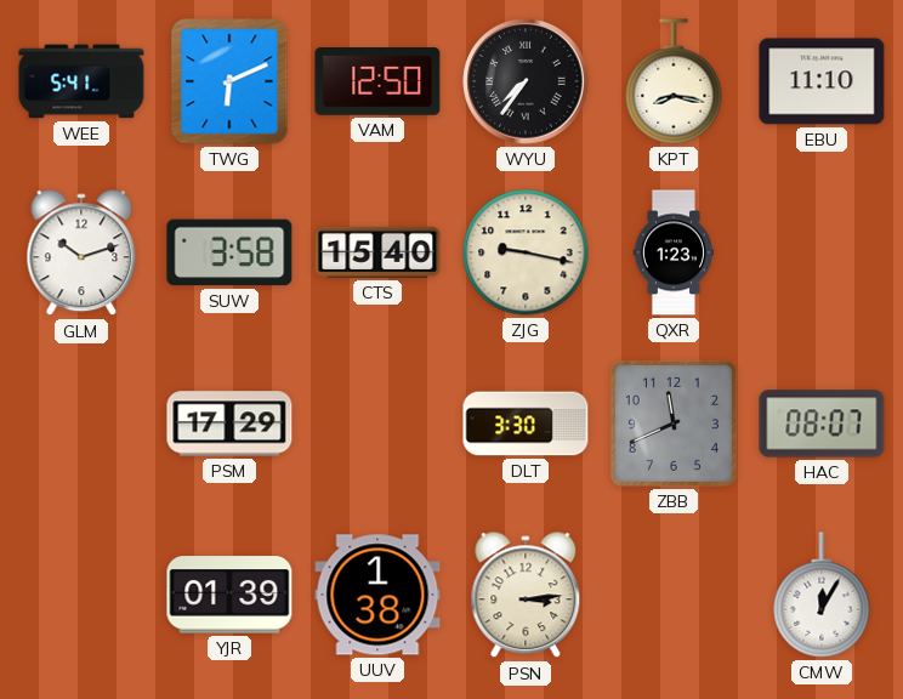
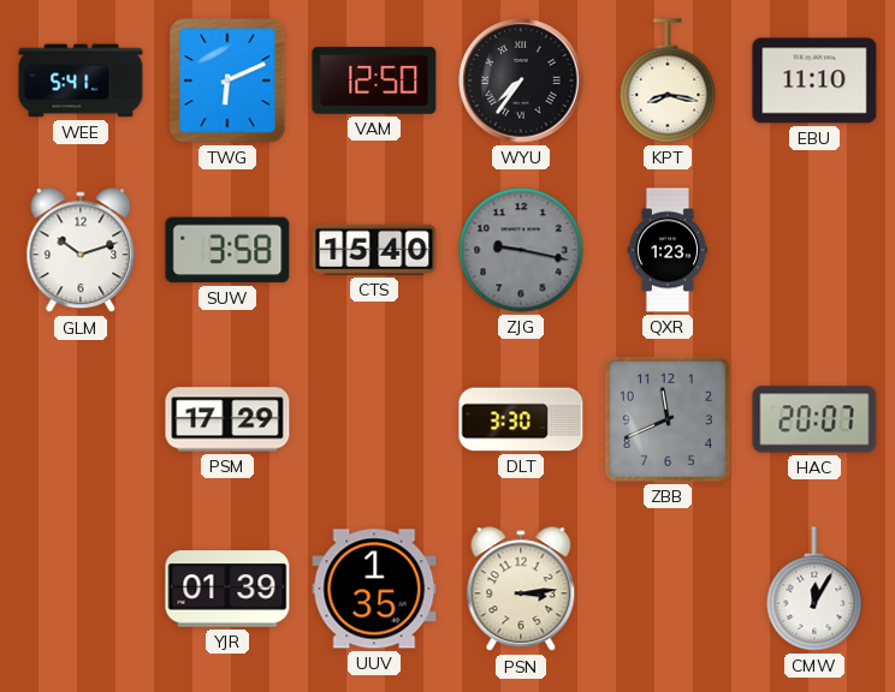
ZJG dial: cream -> grey (521, 250)
HAC: 08:07 -> 20:07 (814, 419)
UUV: 1:38 -> 1:35 (374, 589)
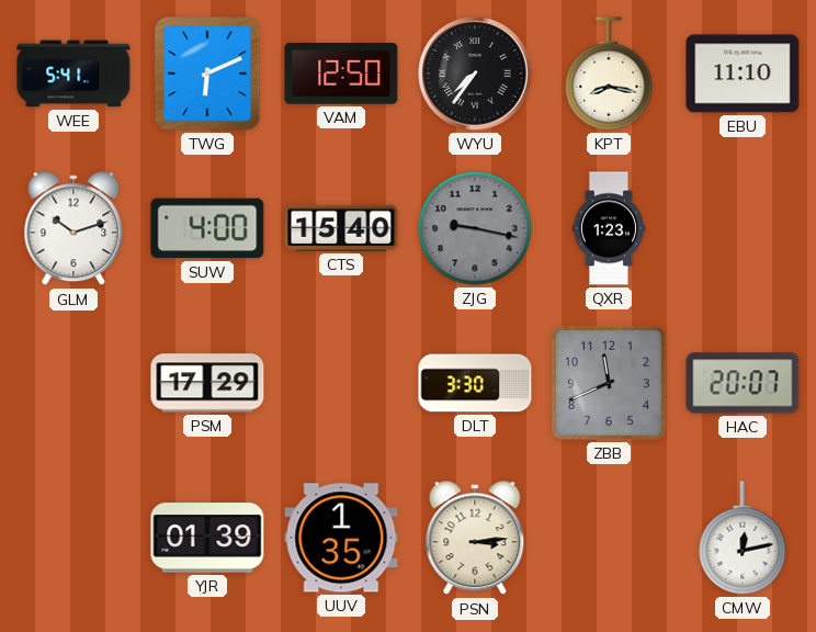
SUW: 3:58 -> 4:00 (207, 228)
CMW: 12:05 -> 12:13 (743, 538)
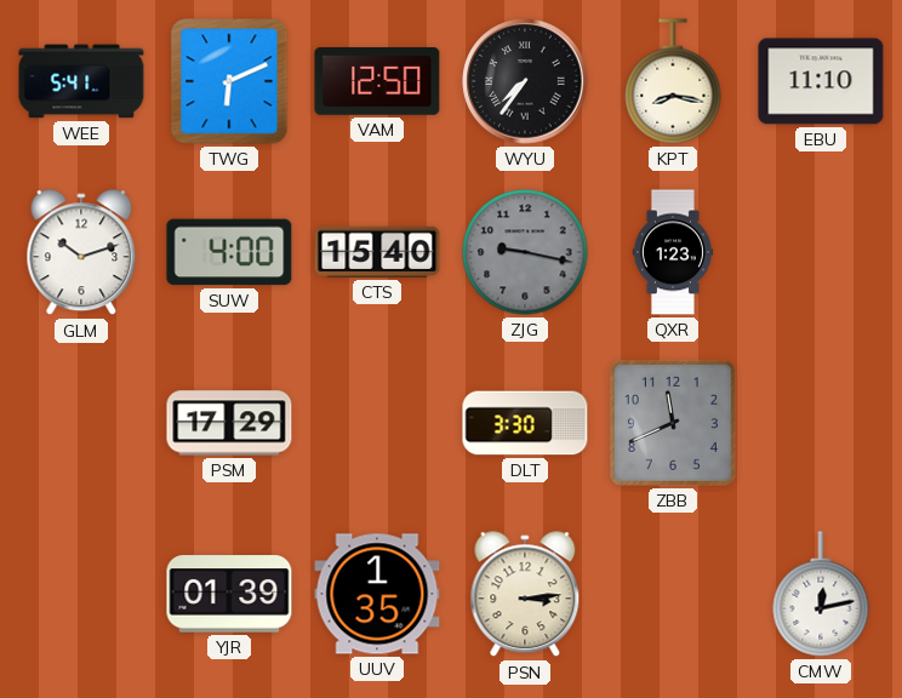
HAC: 20:07 -> none (743, 383)
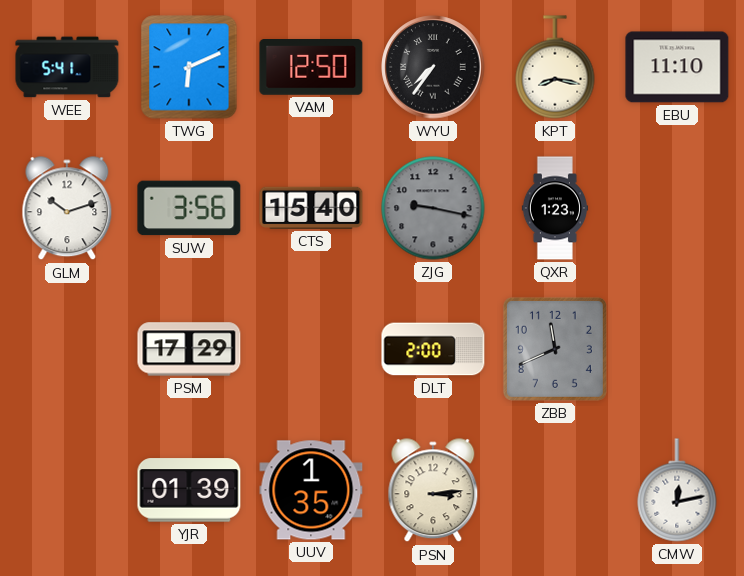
SUW: 4:00 -> 3:56 (189, 208)
DLT: 3:30 -> 2:00 (433, 349)
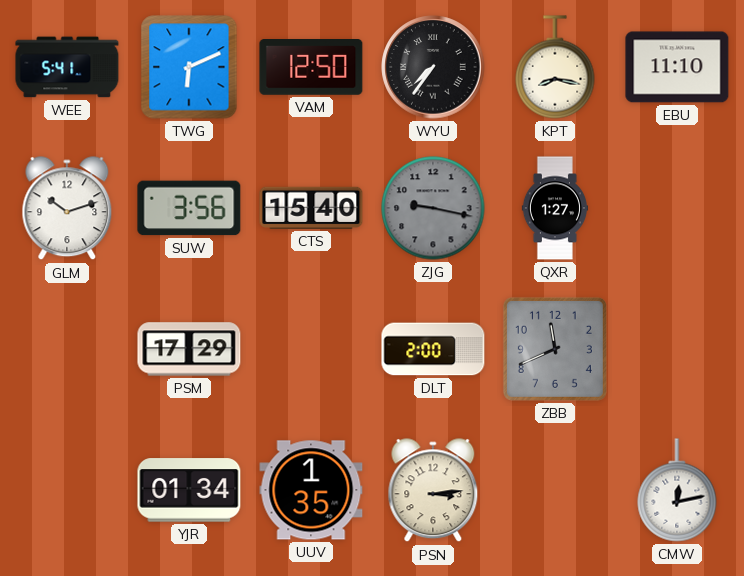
QXR: 1:23 -> 1:27 (554, 208)
YJR: 01:39 -> 01:34 (189, 490)
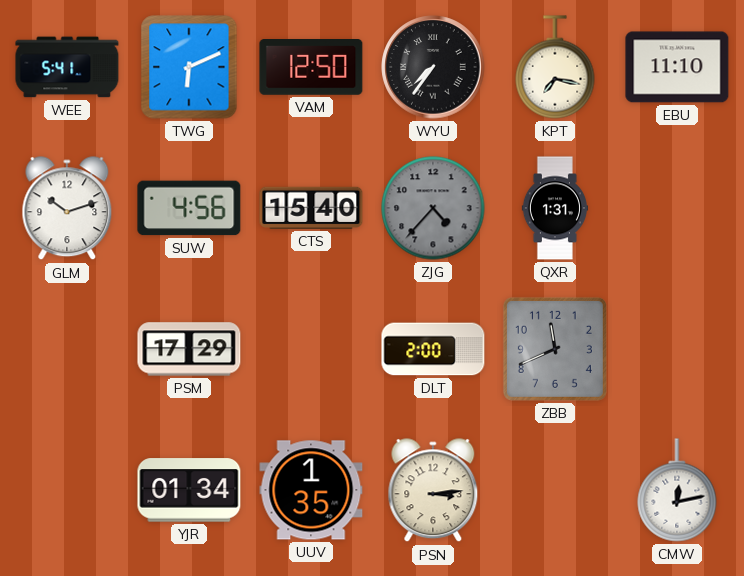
KPT: 8:17 -> 7:17 (555, 67)
SUW: 3:56 -> 4:56 (189, 208)
ZJG: 9:17 -> 4:37 (433, 208)
QXR: 1:27 -> 1:31 (554, 208)
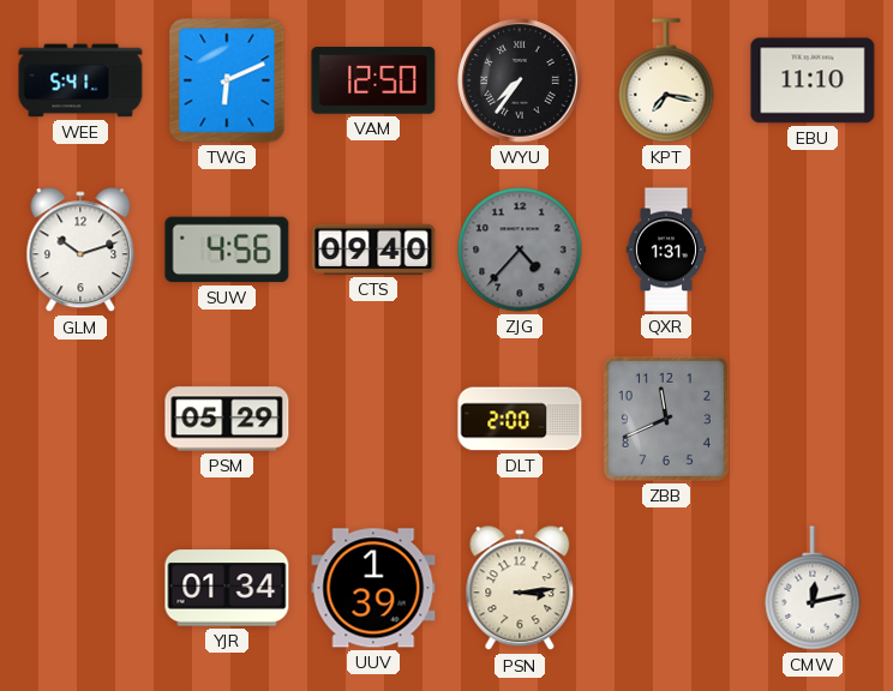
CTS: 15:40 -> 09:40 (373, 250)
PSM: 17:29 -> 05:29 (227, 419)
UUV: 1:35 -> 1:39 (373, 588)
